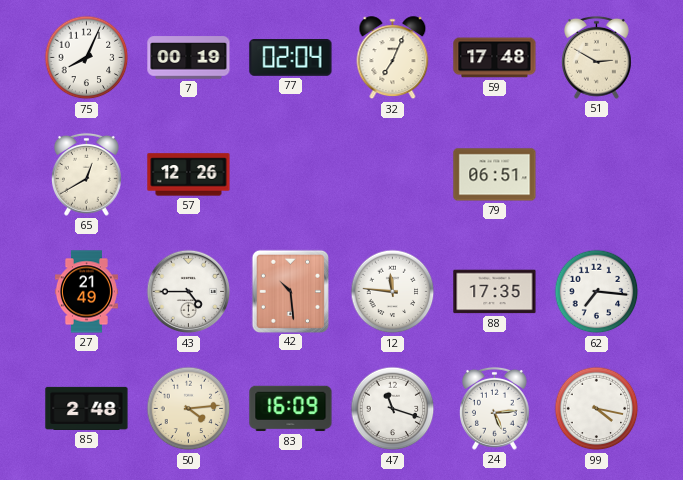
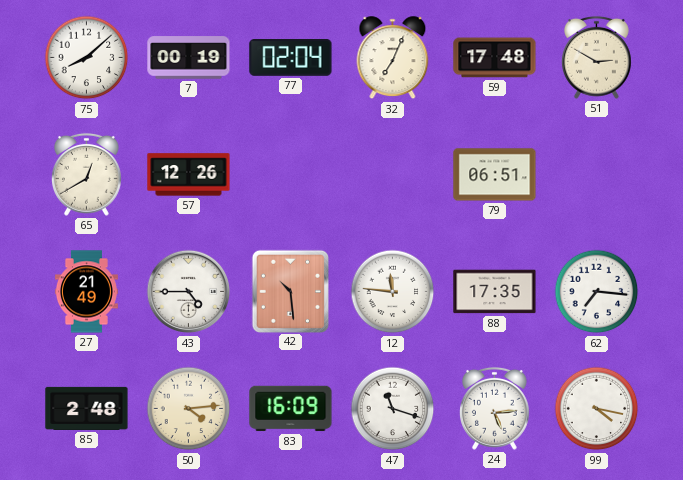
75: 8:04 -> 8:08 (87, 58)
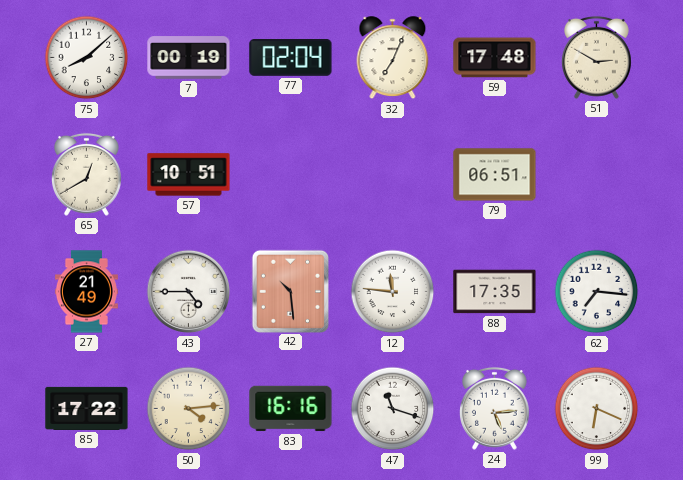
57: 12:26 -> 10:51 (189, 175)
85: 2:48 -> 17:22 (87, 408)
83: 16:09 -> 16:16 (291, 409)
99: 4:17 -> 6:19 (597, 409)
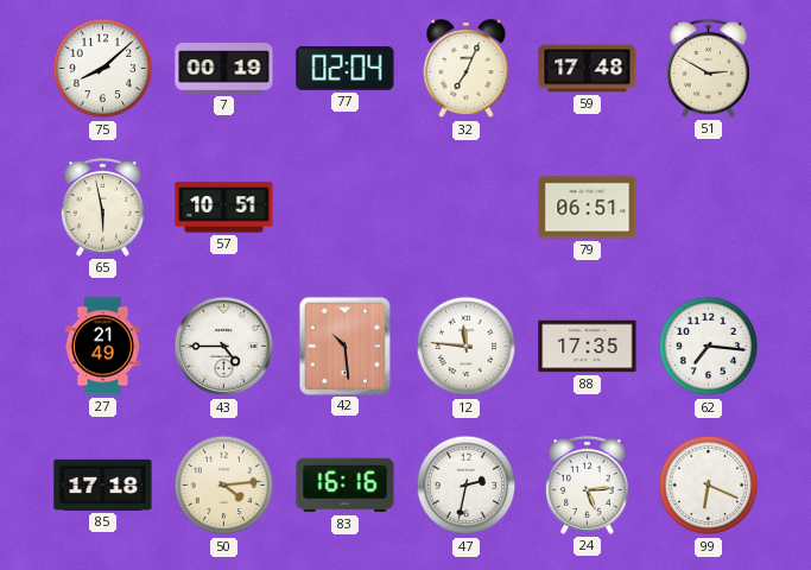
65: 12:40 -> 5:58 (102, 207)
85: 17:22 -> 17:18 (103, 484)
47: 11:18 -> 2:32 (467, 486)
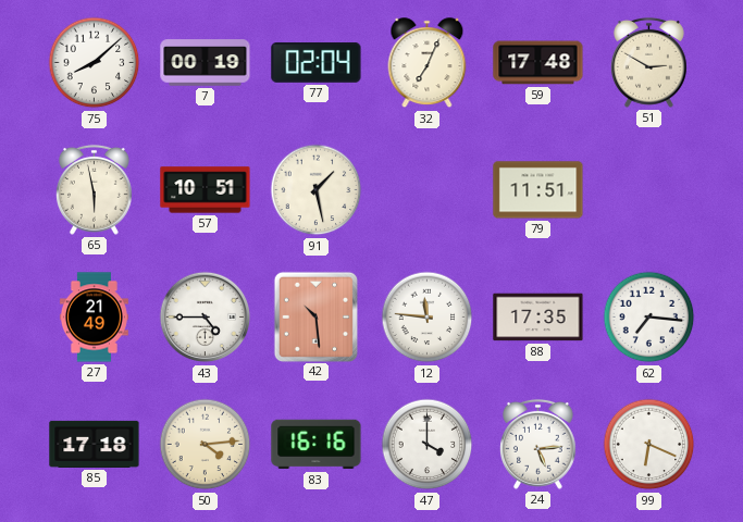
91: none -> 1:28 (317, 190)
79: 06:51 -> 11:51 (538, 190)
47: 2:32 -> 4:00 (428, 445)
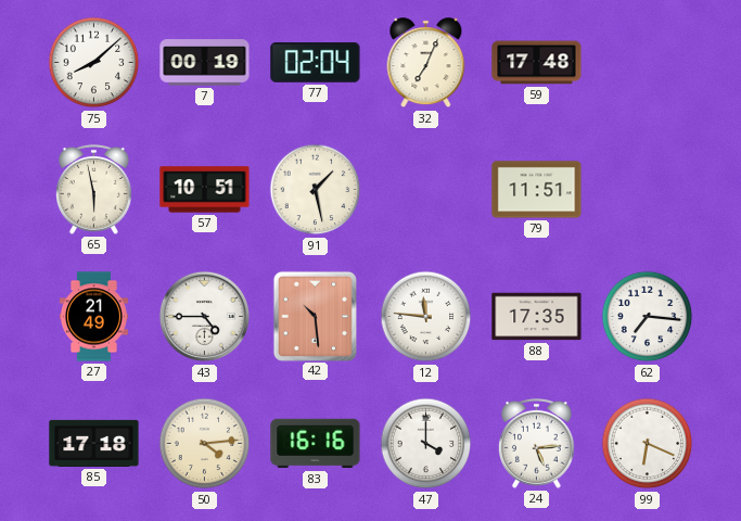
51: 2:50 -> none (648, 62)
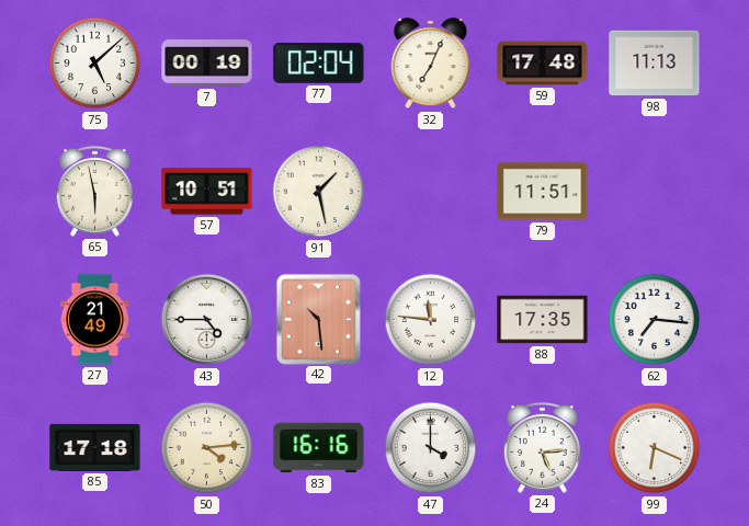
75: 8:08 -> 5:08 (95, 64)
98: none -> 11:13 (655, 64)
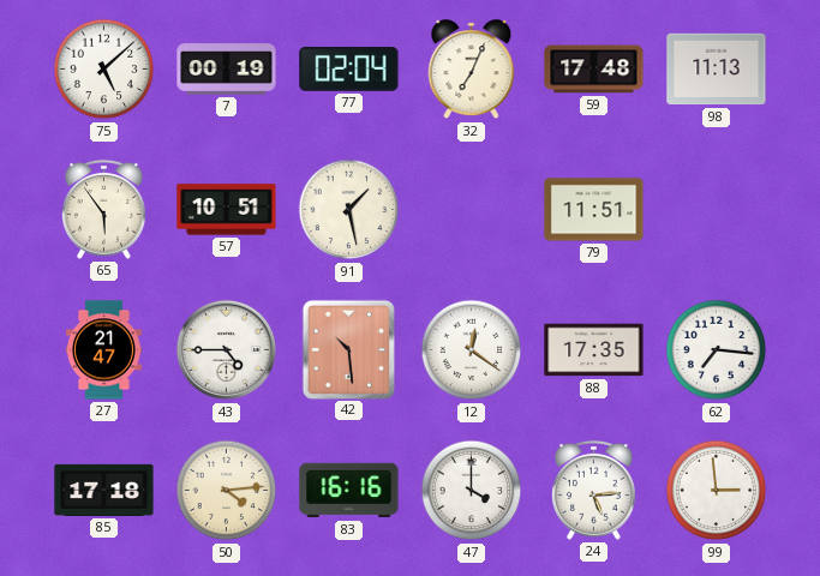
65: 5:58 -> 5:54 (103, 209)
27: 21:49 -> 21:47 (103, 350)
12: 11:46 -> 12:21 (472, 350)
99: 6:19 -> 2:59 (717, 491)
